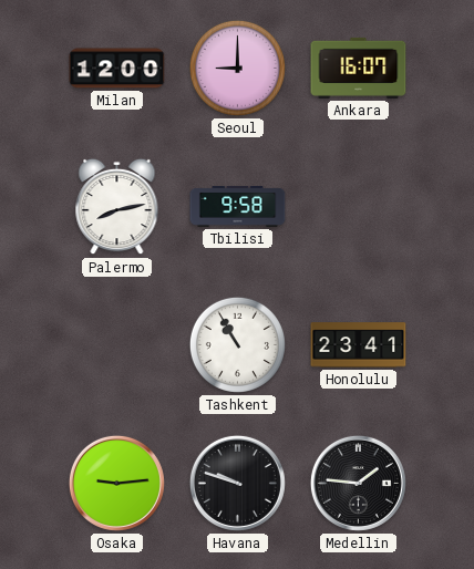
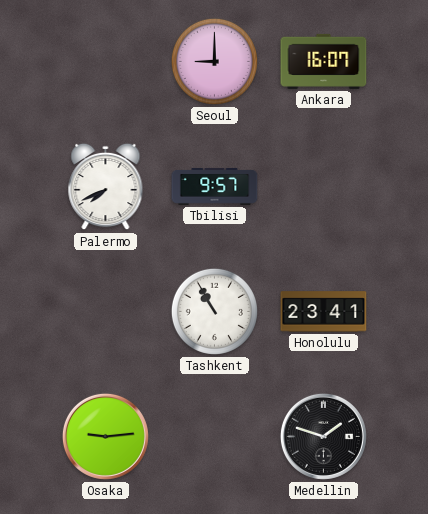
Milan: 12:00 -> none (117, 69)
Palermo: 8:13 -> 7:41 (106, 187)
Tbilisi: 9:58 -> 9:57 (215, 186)
Havana: 9:48 -> none (237, 483)
Medellin: 1:46 -> 1:48 (323, 436)
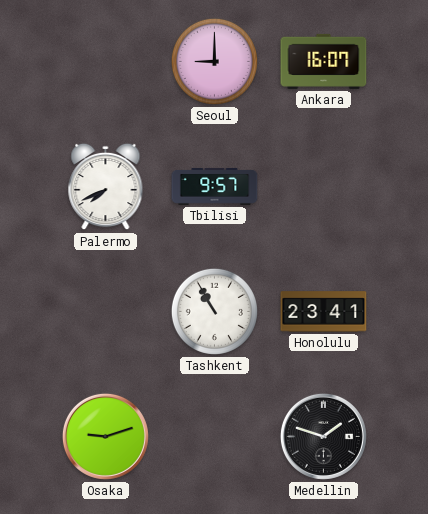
Osaka: 9:14 -> 9:12 (105, 436)
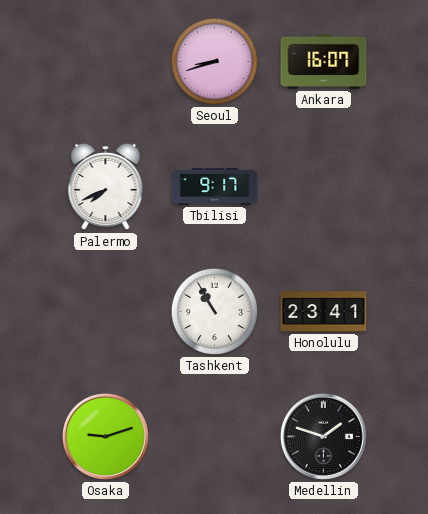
Seoul: 9:00 -> 8:42 (214, 61)
Tbilisi: 9:57 -> 9:17 (215, 186)
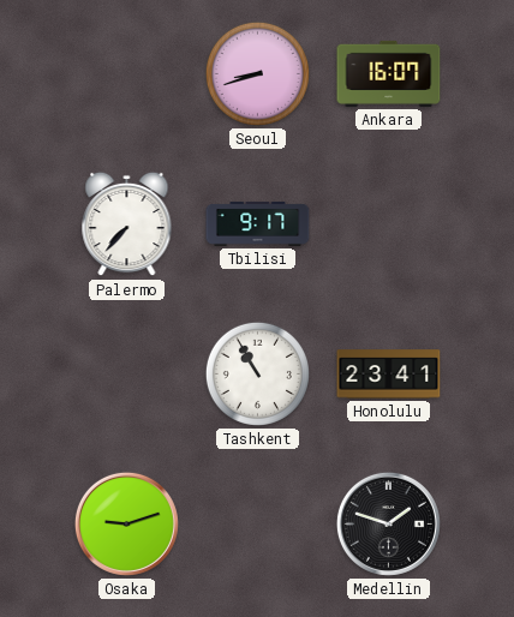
Palermo: 7:41 -> 7:37 (127, 224)
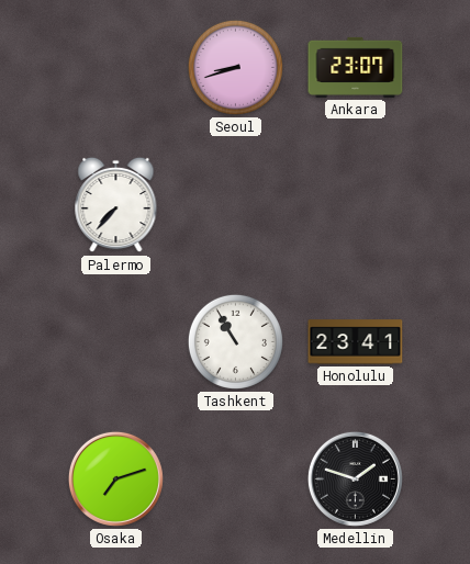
Ankara: 16:07 -> 23:07 (356, 67)
Tbilisi: 9:17 -> none (258, 223)
Osaka: 9:12 -> 7:12 (115, 478)
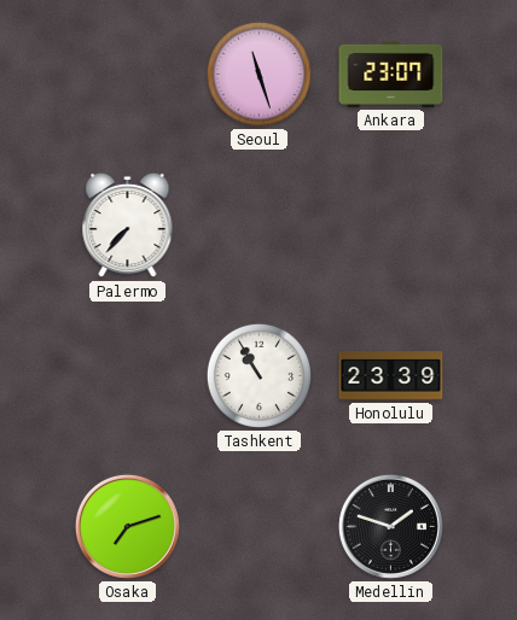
Seoul: 8:42 -> 11:27 (258, 74)
Honolulu: 23:41 -> 23:39 (391, 376)
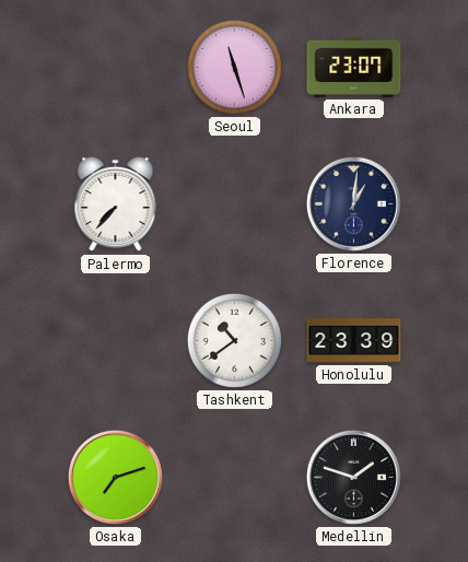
Florence: none -> 1:01 (353, 203)
Tashkent: 10:55 -> 10:39 (234, 340)
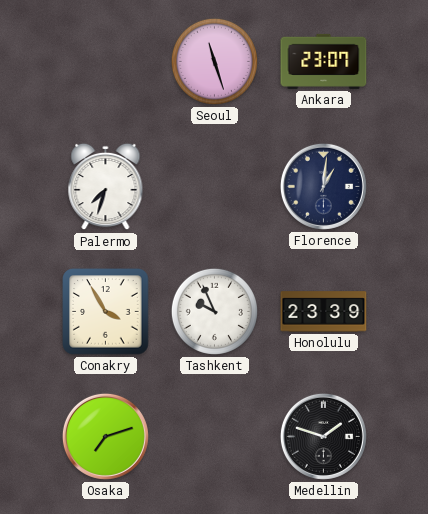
Palermo: 7:37 -> 7:33 (106, 187)
Conakry: none -> 3:55 (106, 312)
Tashkent: 10:39 -> 9:56 (214, 311)
